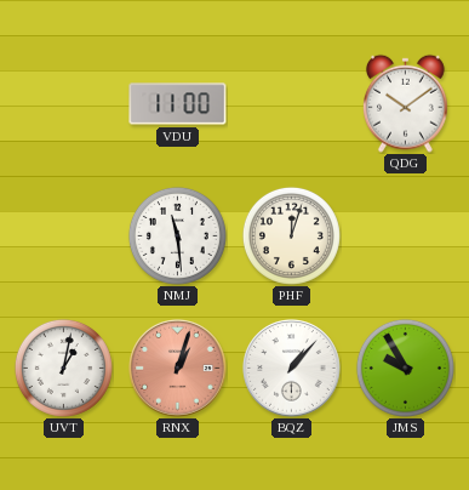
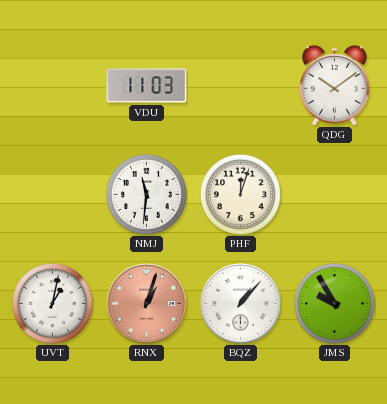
VDU: 11:00 -> 11:03 (147, 86)
NMJ: 11:29 -> 11:31 (146, 194)
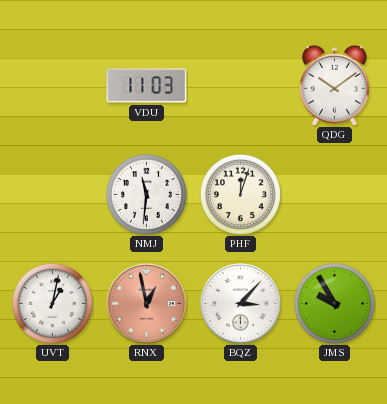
RNX: 1:03 -> 12:58 (147, 304)
BQZ: 1:07 -> 3:07 (241, 304)
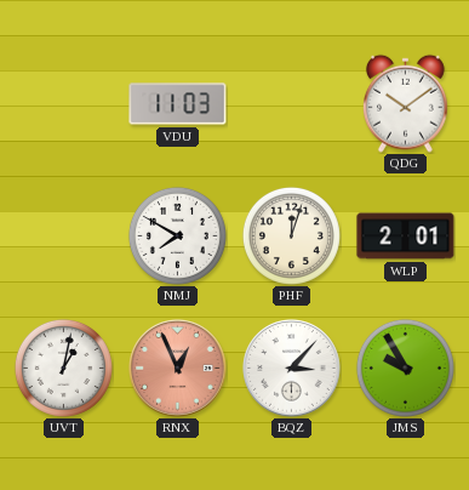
NMJ: 11:31 -> 7:50 (177, 235)
WLP: none -> 2:01 (406, 237)
RNX: 12:58 -> 12:56 (178, 369)
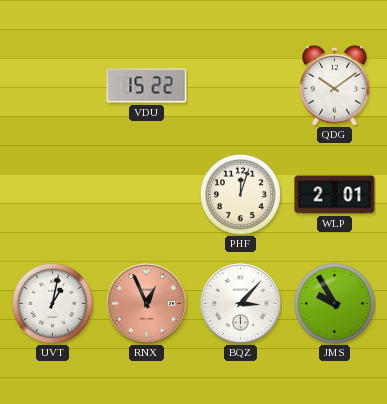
VDU: 11:03 -> 15:22 (147, 86)
NMJ: 7:50 -> none (177, 235)
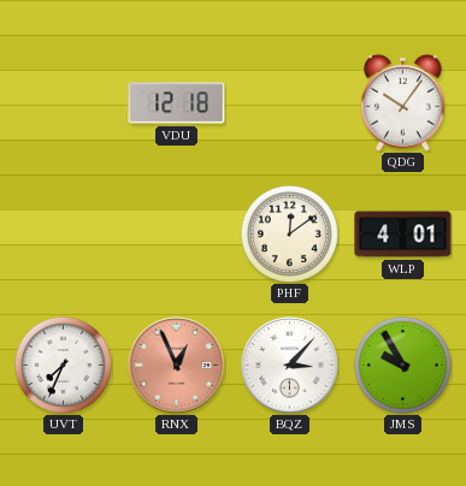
VDU: 15:22 -> 12:18 (177, 103)
QDG: 10:09 -> 10:06 (403, 102)
PHF: 12:03 -> 12:09 (289, 233)
WLP: 2:01 -> 4:01 (403, 235)
UVT: 1:02 -> 7:34 (63, 364)
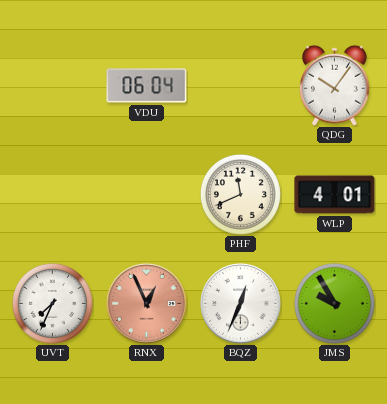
VDU: 12:18 -> 06:04 (147, 86)
PHF: 12:09 -> 11:41 (240, 194)
BQZ: 3:07 -> 12:34 (241, 304)
